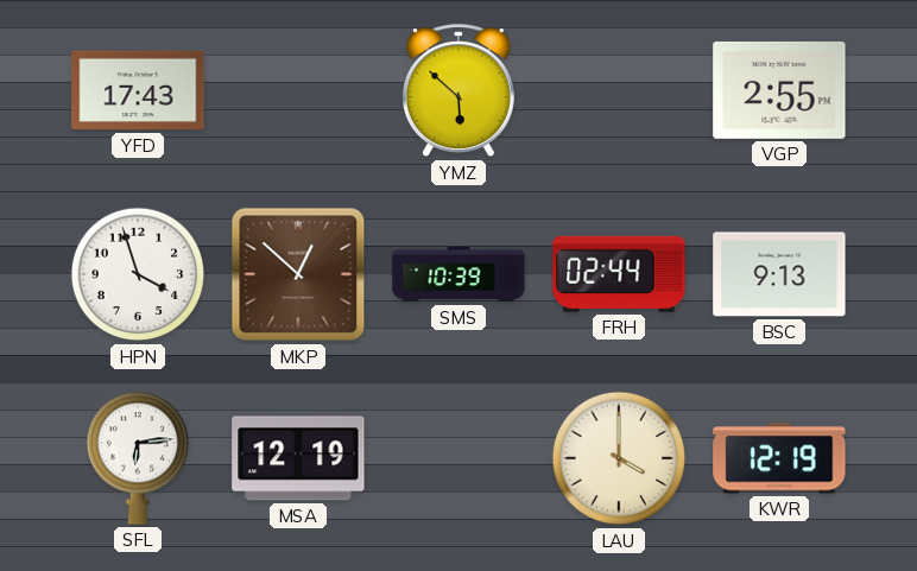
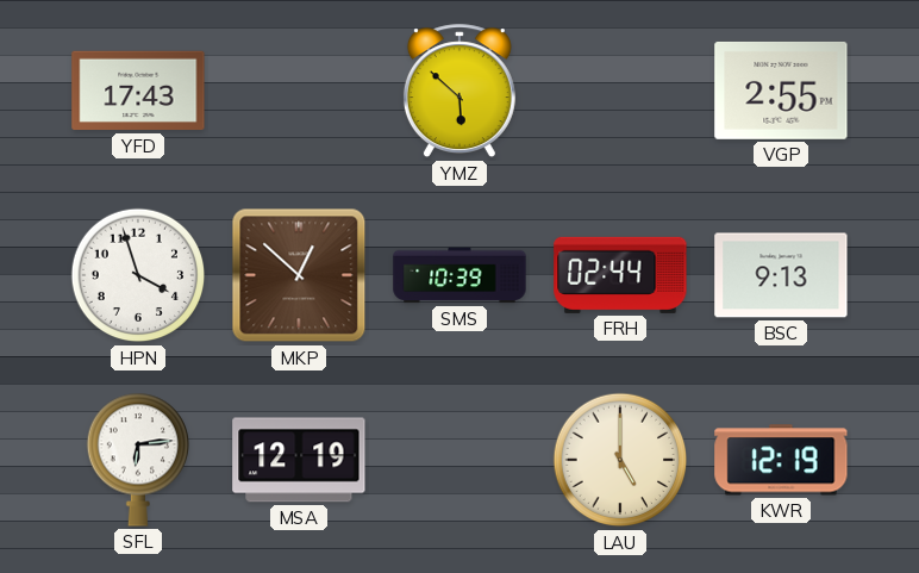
LAU: 4:00 -> 5:00 (620, 460)
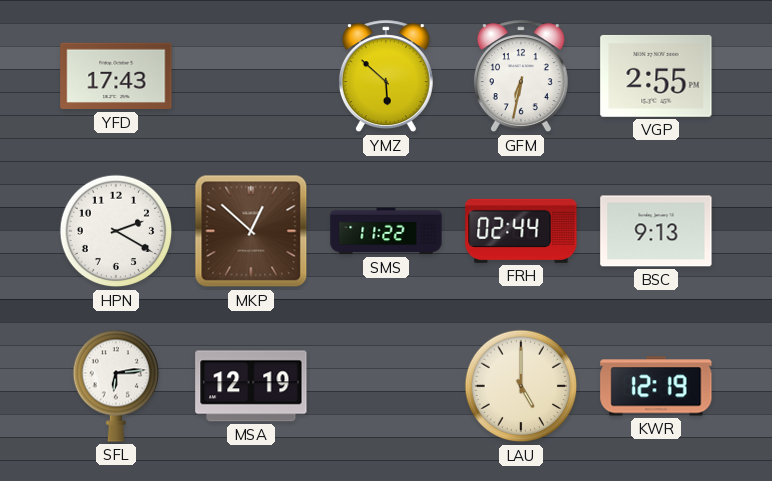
GFM: none -> 6:32 (521, 77)
HPN: 3:57 -> 2:20 (116, 231)
SMS: 10:39 -> 11:22 (386, 231)
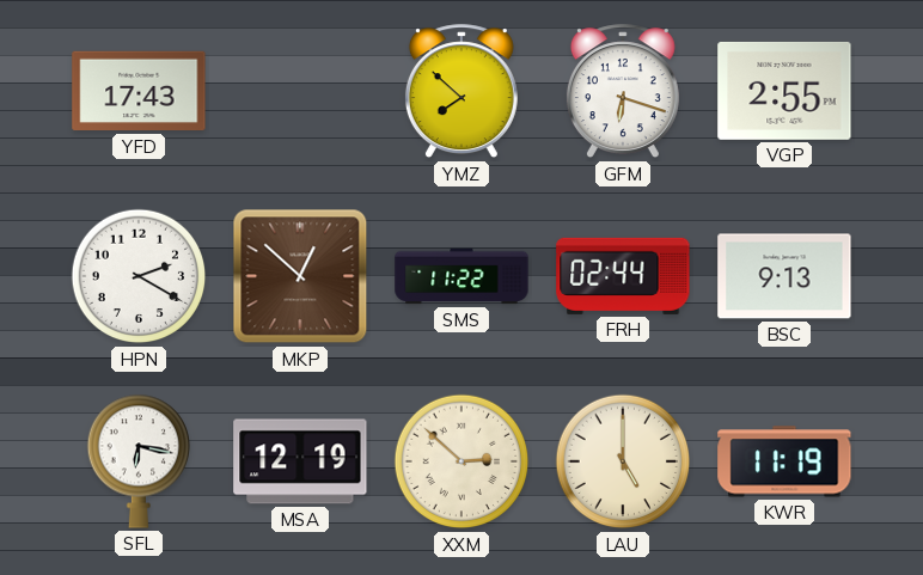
YMZ: 5:52 -> 7:52 (461, 92)
GFM: 6:32 -> 6:18 (623, 92)
SFL: 6:14 -> 6:17 (137, 461)
XXM: none -> 2:52 (461, 461)
KWR: 12:19 -> 11:19 (784, 461)
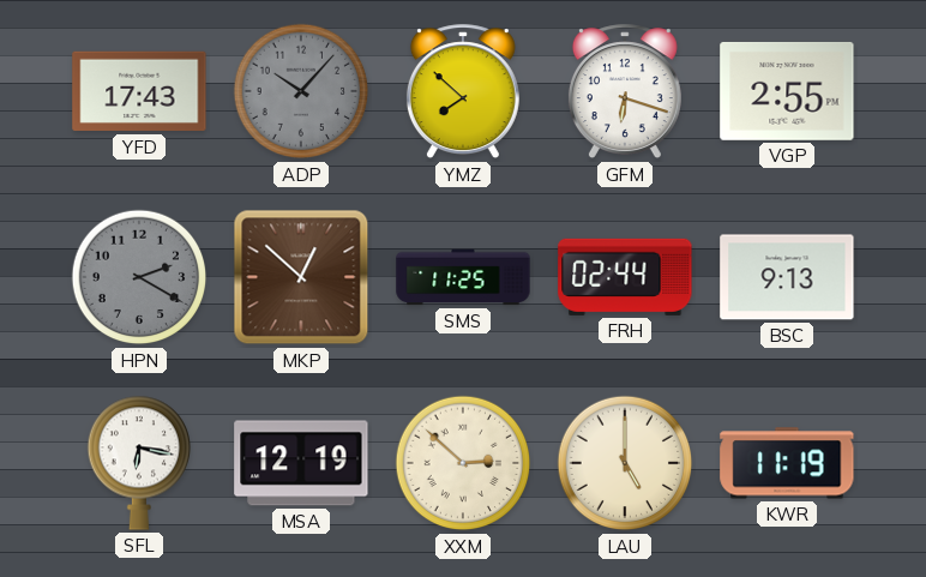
ADP: none -> 10:07 (301, 91)
HPN dial: white -> grey (139, 277)
SMS: 11:22 -> 11:25 (463, 277)
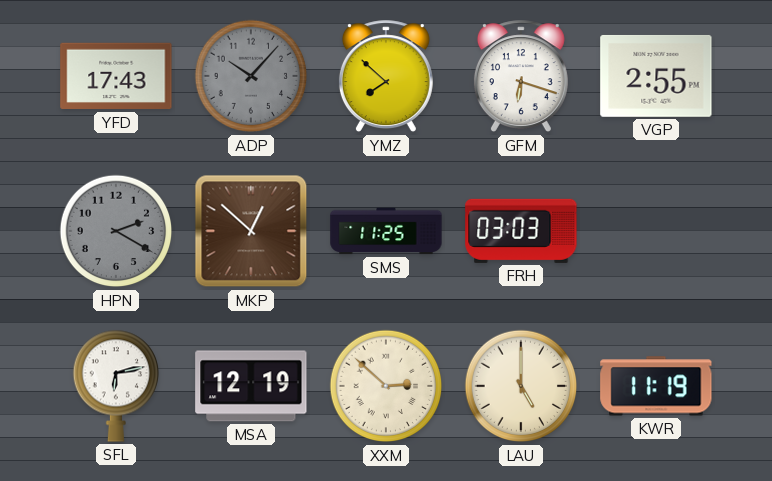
FRH: 02:44 -> 03:03 (521, 231)
BSC: 9:13 -> none (787, 277)
SFL: 6:17 -> 6:13 (115, 386)
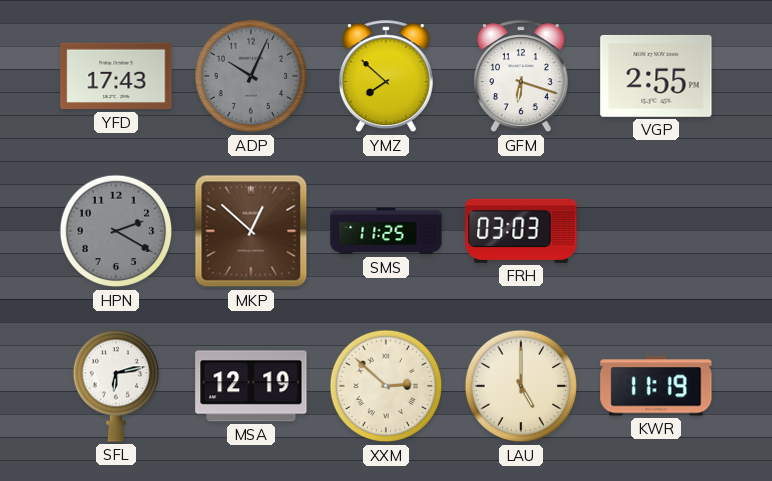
ADP: 10:07 -> 10:04 (251, 76)
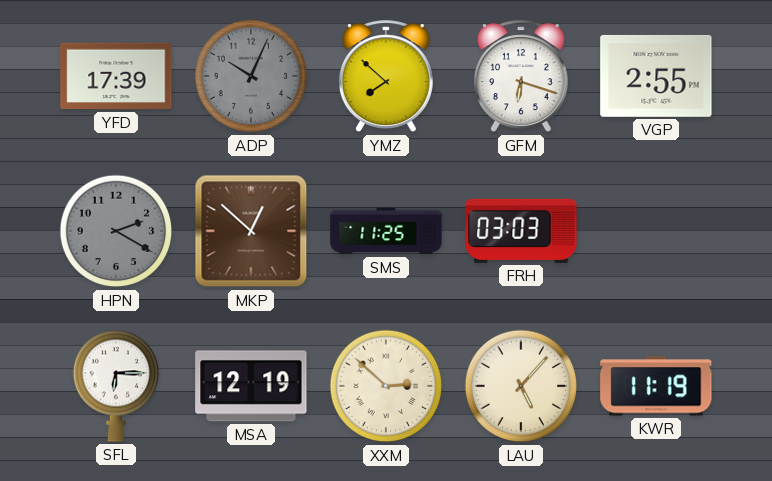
YFD: 17:43 -> 17:39 (116, 76)
SFL: 6:13 -> 6:15 (115, 386)
LAU: 5:00 -> 5:07 (521, 386)
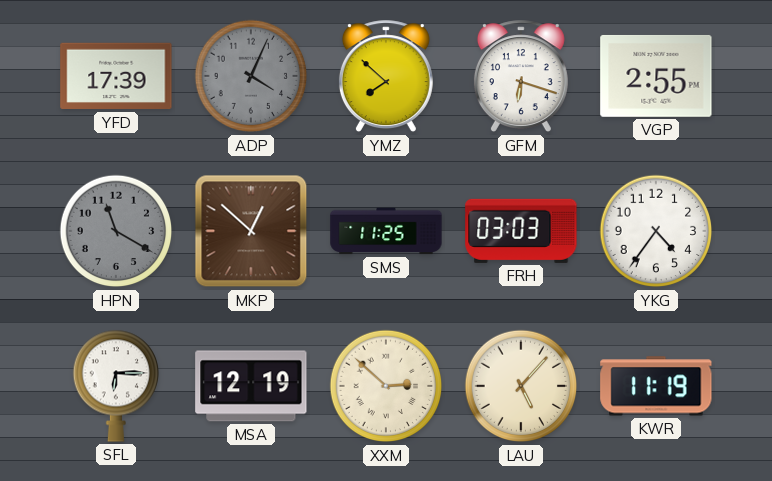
ADP: 10:04 -> 4:04 (251, 76)
HPN: 2:20 -> 11:20 (116, 231)
YKG: none -> 4:36 (656, 231)
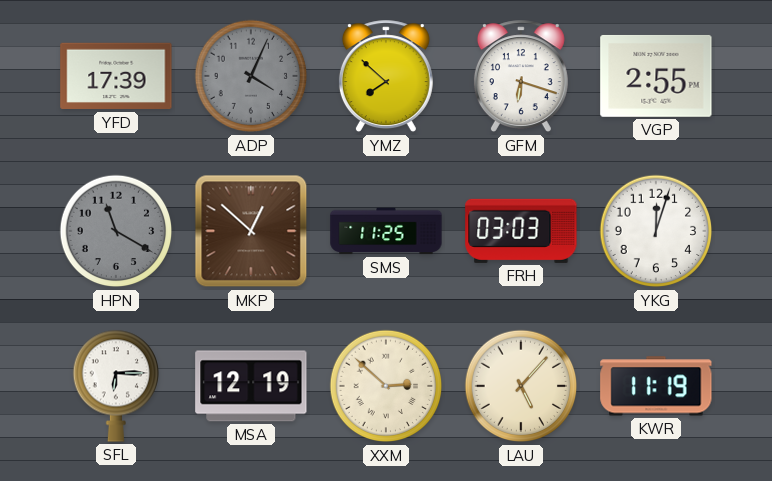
YKG: 4:36 -> 12:03 (656, 231)
